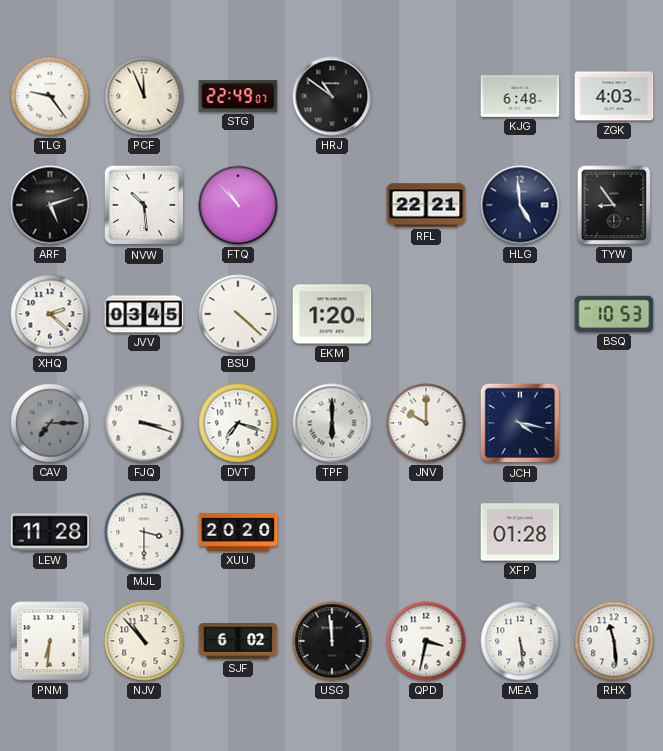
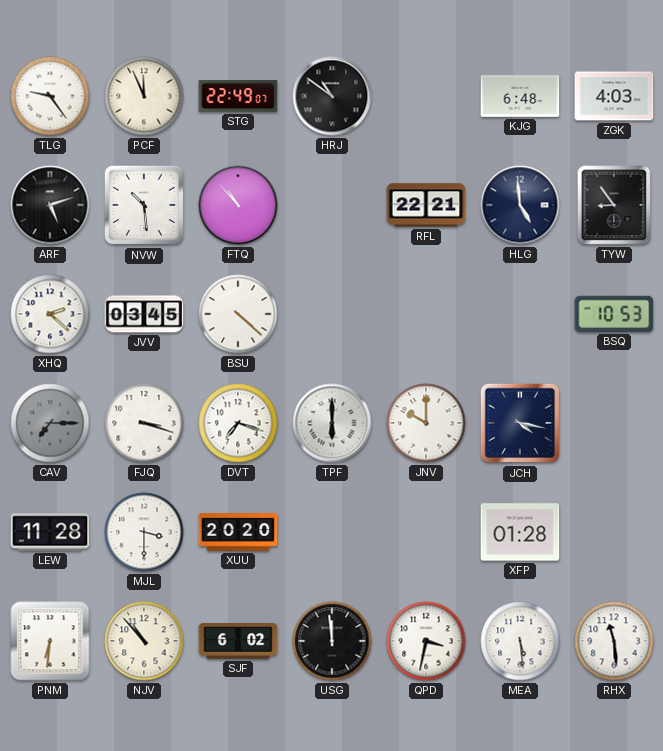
EKM: 1:20 -> none (332, 314)
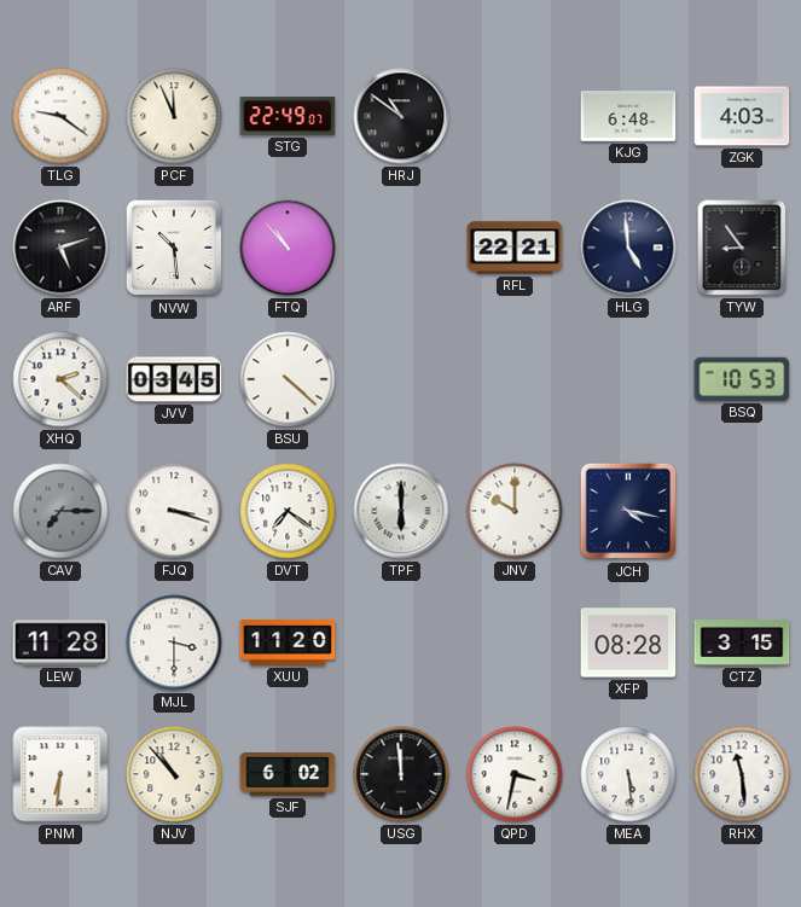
TLG: 9:24 -> 9:21 (60, 116)
DVT: 7:18 -> 7:21 (288, 511)
XUU: 20:20 -> 11:20 (288, 643)
XFP: 01:28 -> 08:28 (628, 643)
CTZ: none -> 3:15 (742, 644)
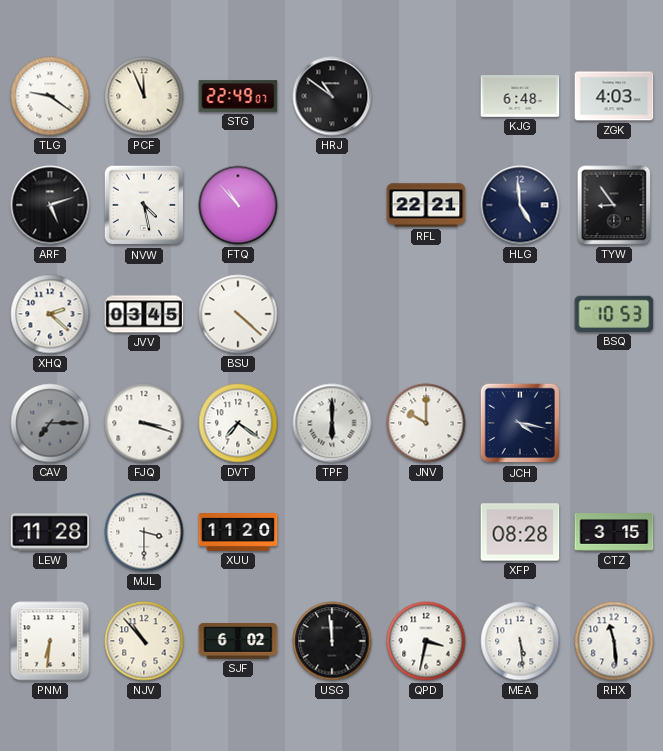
NVW: 10:29 -> 4:28 (144, 205)
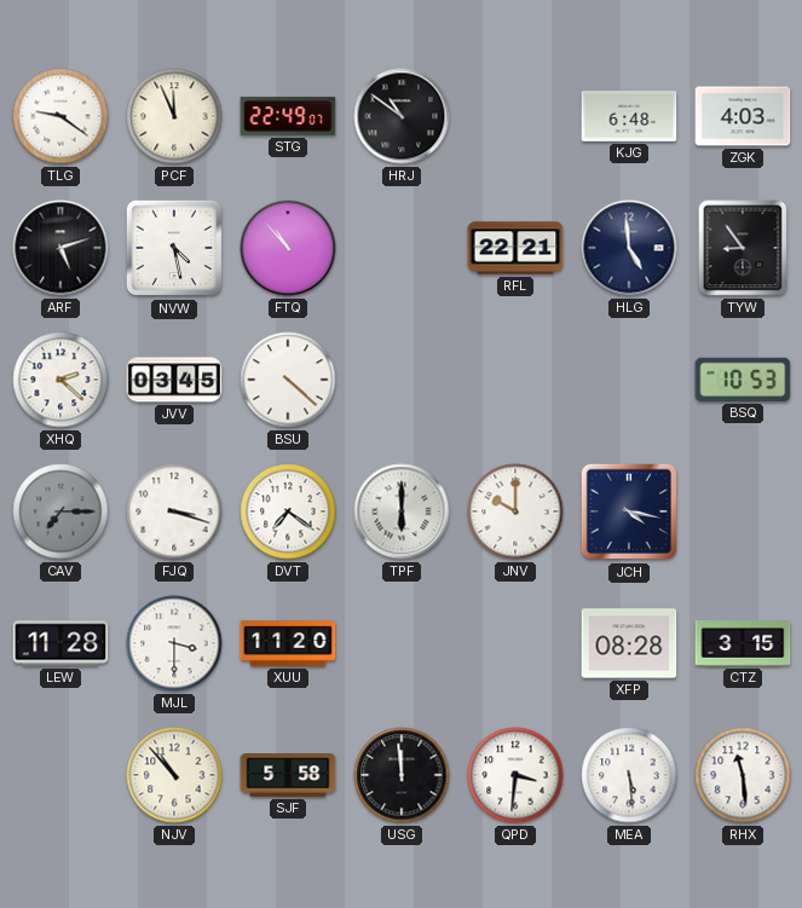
PNM: 6:31 -> none (50, 641)
SJF: 6:02 -> 5:58 (288, 776)
QPD: 3:32 -> 3:31 (515, 775)
